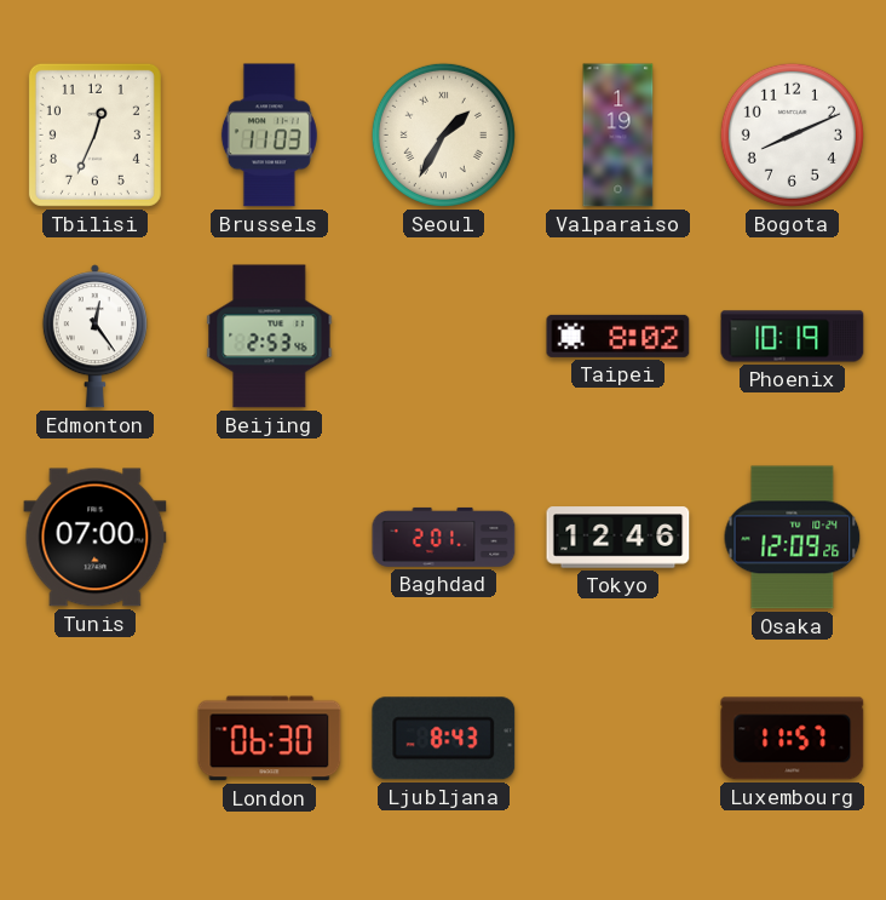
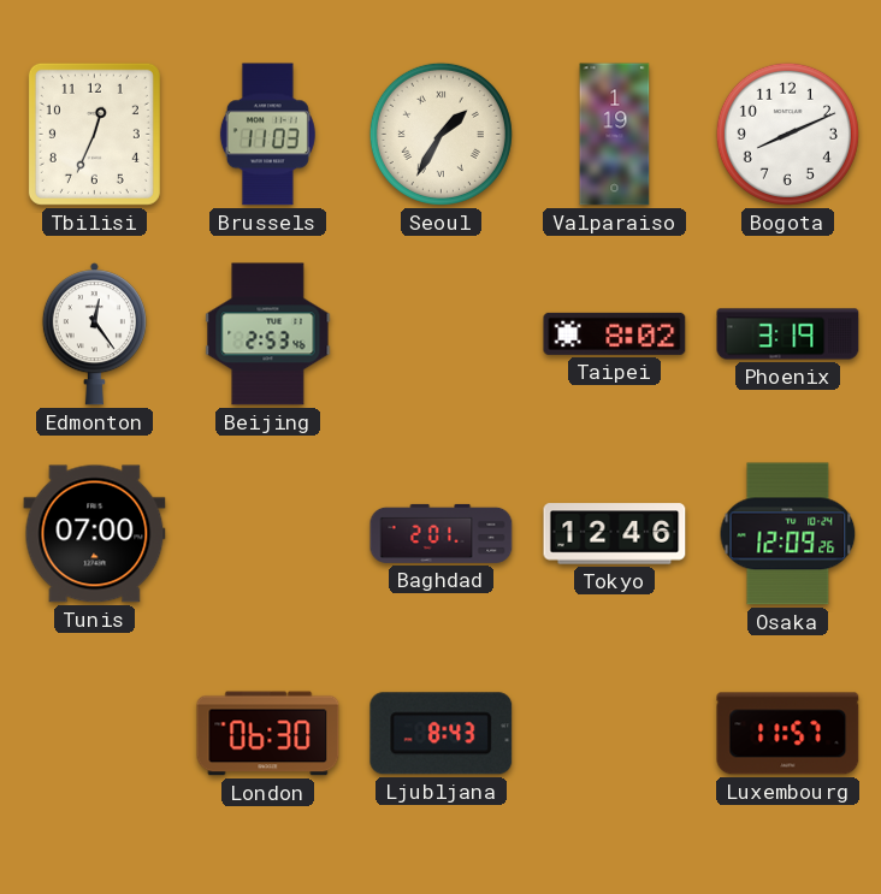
Phoenix: 10:19 -> 3:19 (788, 334)
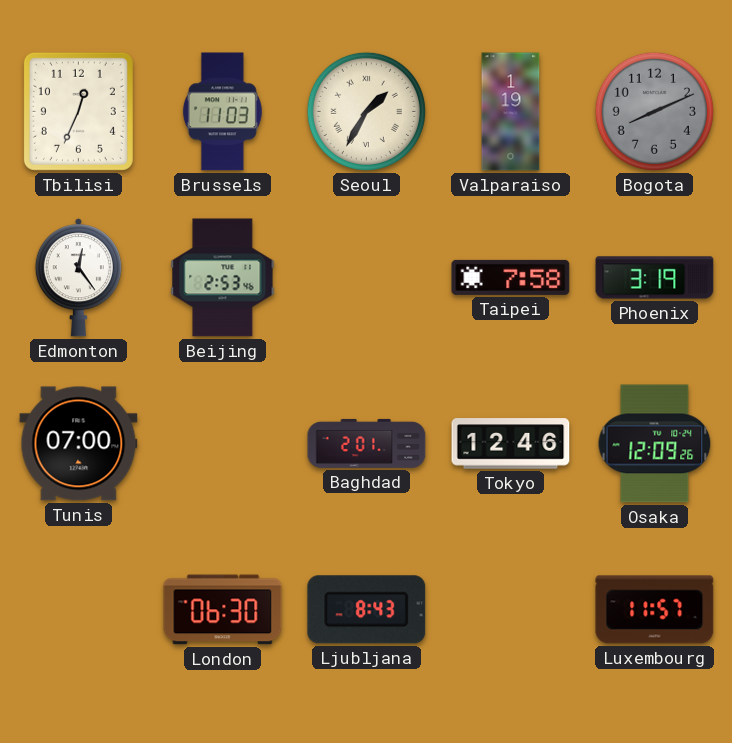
Bogota dial: white -> grey (654, 111)
Taipei: 8:02 -> 7:58 (511, 277)
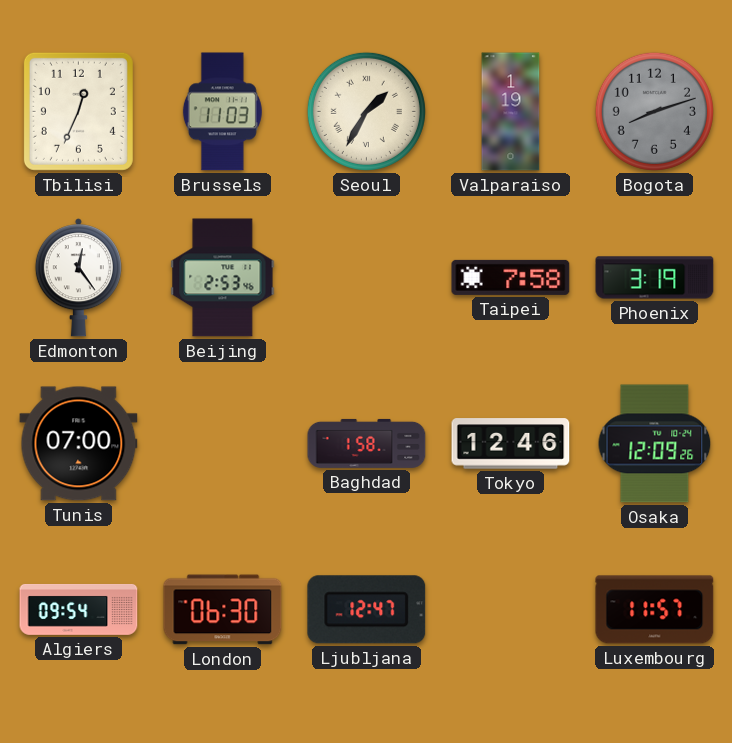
Bogota: 8:11 -> 8:12 (654, 111)
Baghdad: 2:01 -> 1:58 (367, 443)
Algiers: none -> 09:54 (79, 610)
Ljubljana: 8:43 -> 12:47 (367, 610)
